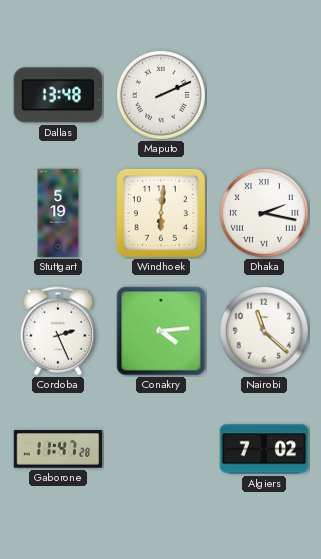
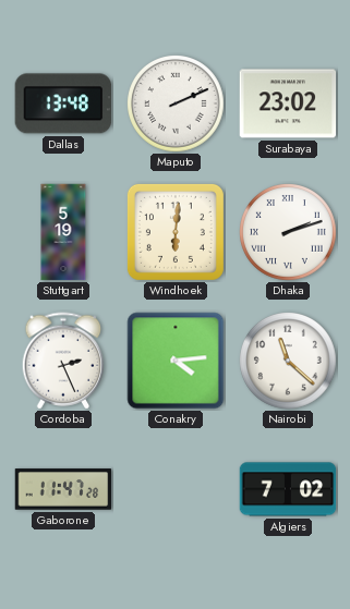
Surabaya: none -> 23:02 (288, 103)
Dhaka: 2:17 -> 2:12 (289, 233)
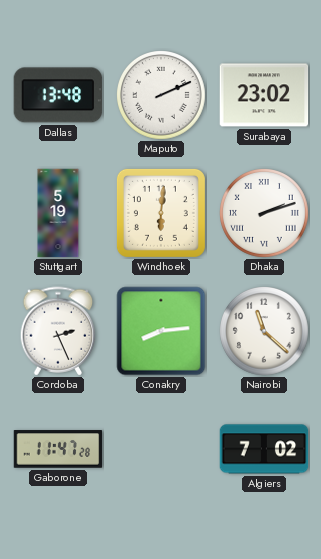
Conakry: 4:14 -> 8:14 (161, 331)
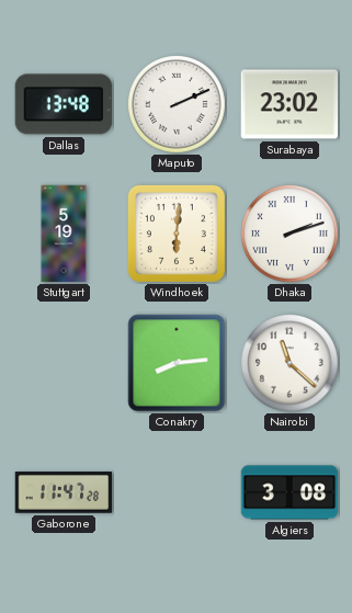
Cordoba: 2:26 -> none (58, 331)
Algiers: 7:02 -> 3:08 (289, 492)
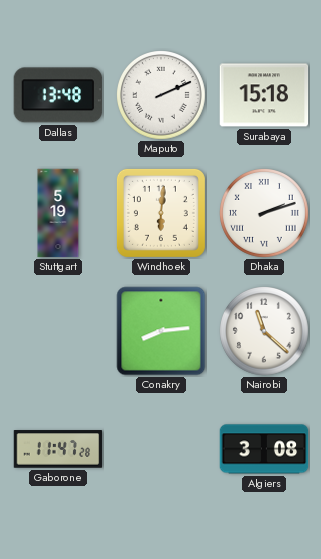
Surabaya: 23:02 -> 15:18 (264, 95)
